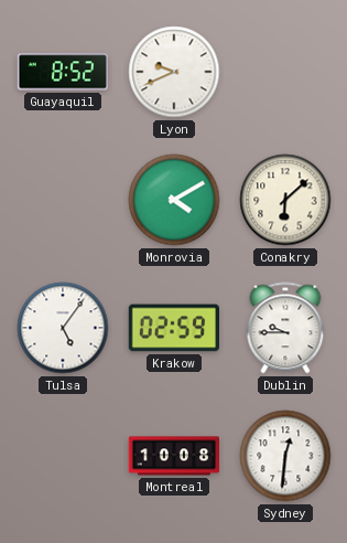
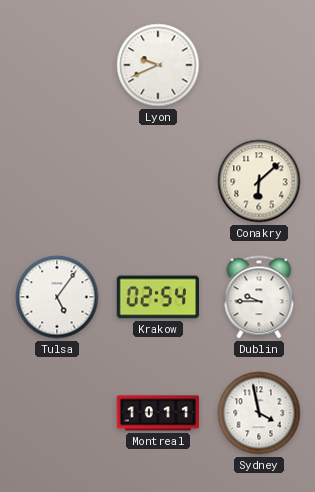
Guayaquil: 8:52 -> none (62, 72)
Monrovia: 4:10 -> none (174, 200)
Krakow: 02:59 -> 02:54 (158, 297)
Montreal: 10:08 -> 10:11 (158, 413)
Sydney: 12:31 -> 3:58 (259, 413)
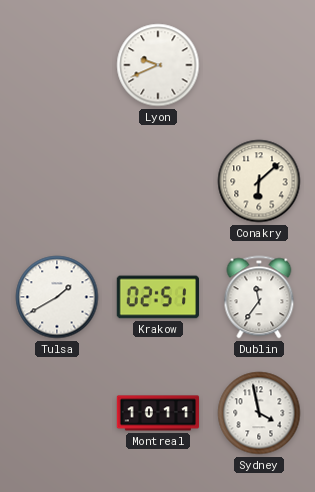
Tulsa: 5:06 -> 1:40 (57, 297)
Krakow: 02:54 -> 02:51 (158, 297)
Dublin: 9:45 -> 11:36 (259, 297)
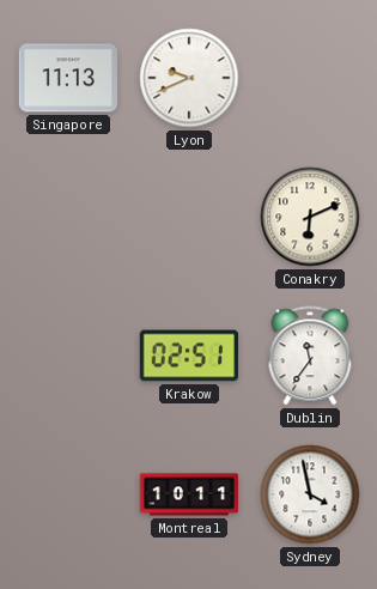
Singapore: none -> 11:13 (67, 78)
Conakry: 6:08 -> 6:11 (310, 217)
Tulsa: 1:40 -> none (57, 297)
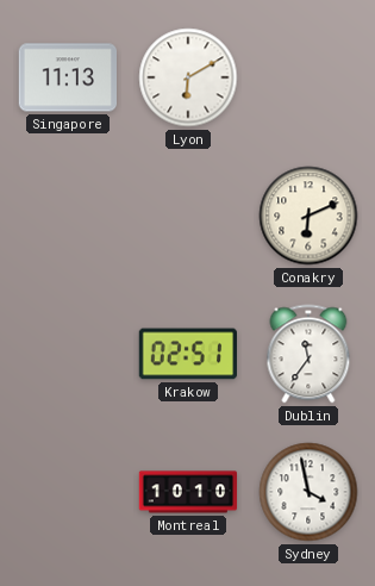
Lyon: 9:41 -> 6:10 (188, 77)
Montreal: 10:11 -> 10:10 (188, 492)
